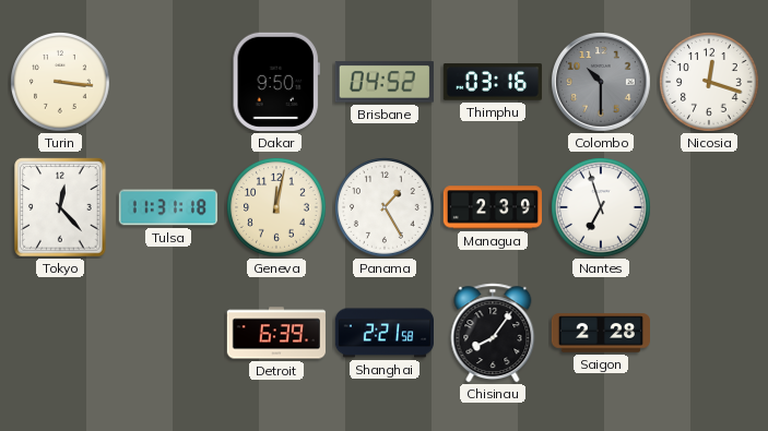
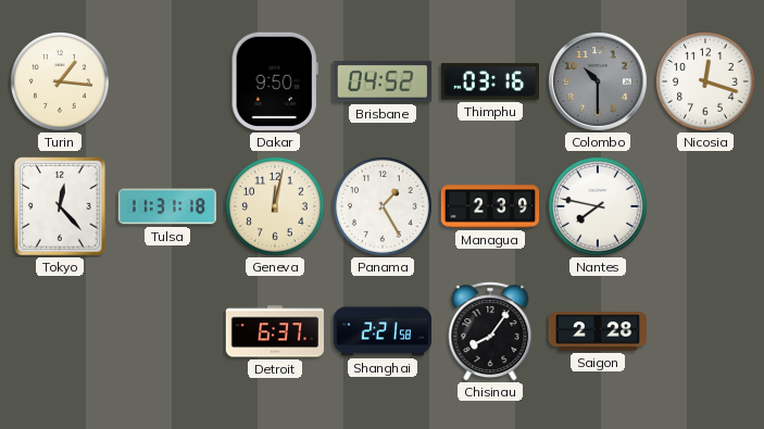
Turin: 3:16 -> 1:16 (61, 83)
Nantes: 6:57 -> 7:47 (599, 207)
Detroit: 6:39 -> 6:37 (275, 331)
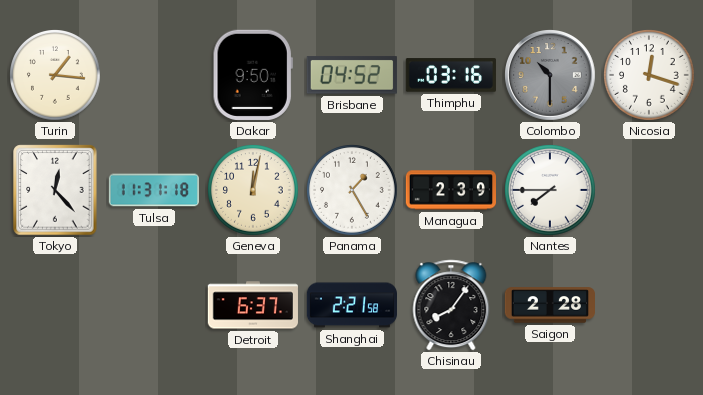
Nantes: 7:47 -> 7:45 (551, 191)
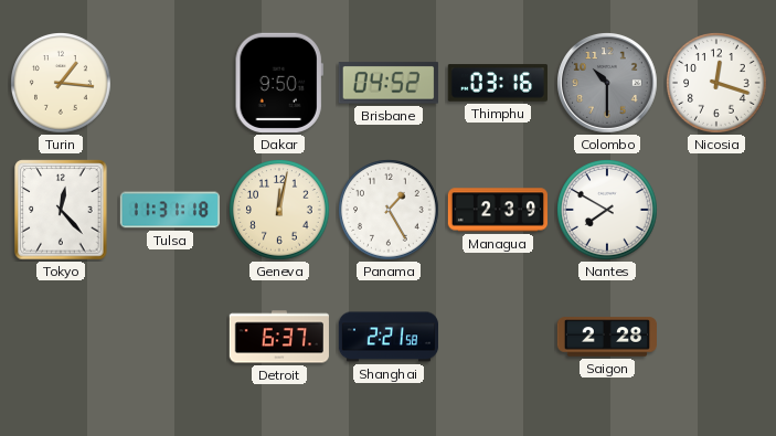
Nantes: 7:45 -> 7:50 (608, 211)
Chisinau: 8:06 -> none (451, 305)
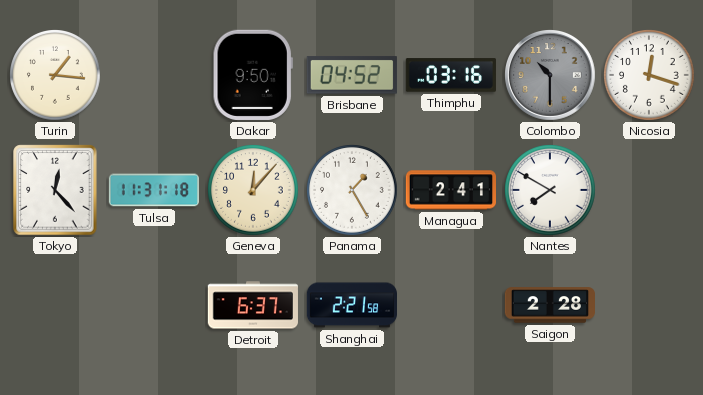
Geneva: 12:02 -> 12:07 (254, 191)
Managua: 2:39 -> 2:41 (450, 190)
